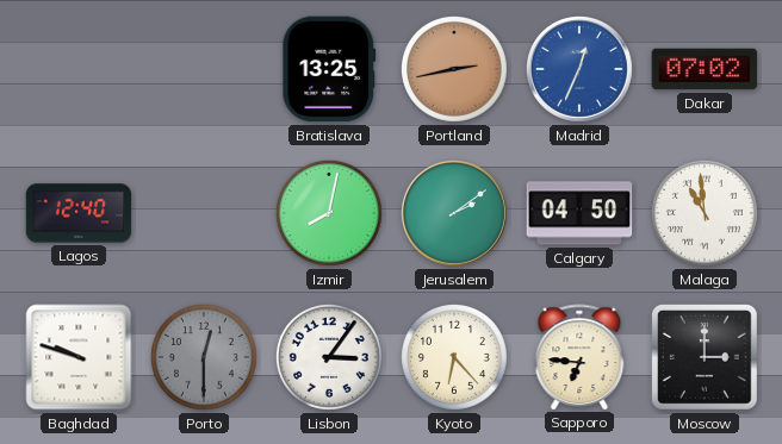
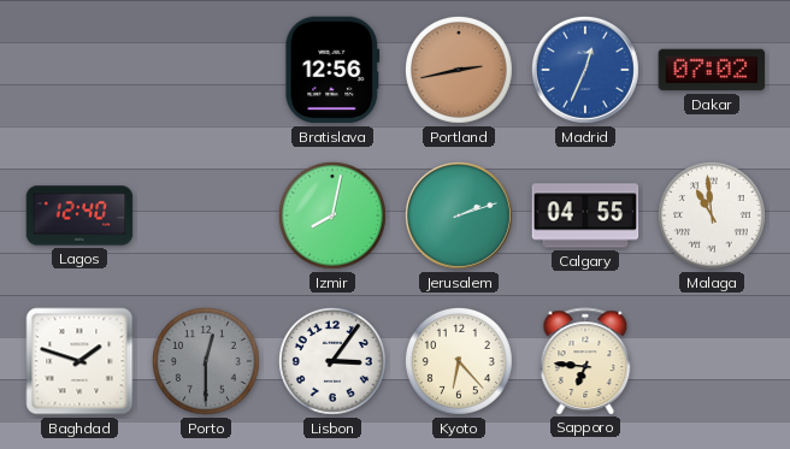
Bratislava: 13:25 -> 12:56 (332, 70)
Jerusalem: 2:09 -> 2:12 (459, 215)
Calgary: 04:50 -> 04:55 (585, 215)
Baghdad: 9:48 -> 1:48 (79, 361)
Moscow: 3:00 -> none (706, 358)
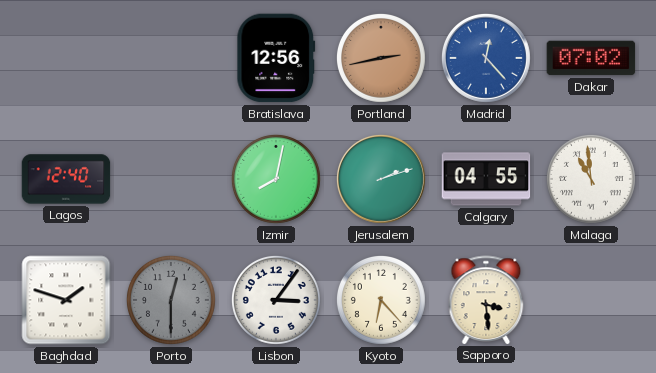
Madrid: 12:34 -> 12:23 (486, 58)
Sapporo: 6:46 -> 3:29 (486, 300)
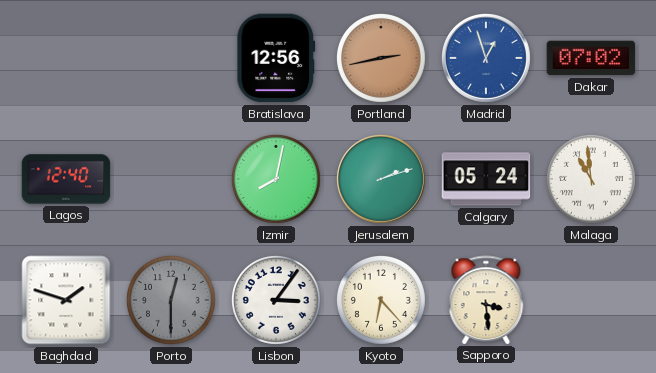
Madrid: 12:23 -> 12:57 (486, 58)
Calgary: 04:55 -> 05:24 (486, 179)
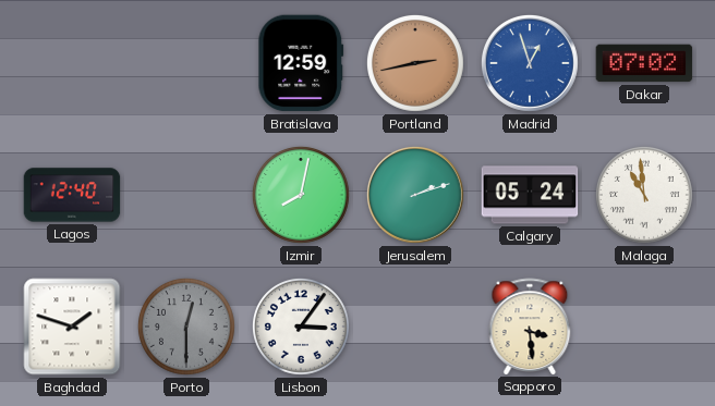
Bratislava: 12:56 -> 12:59 (301, 63)
Kyoto: 6:23 -> none (381, 300)
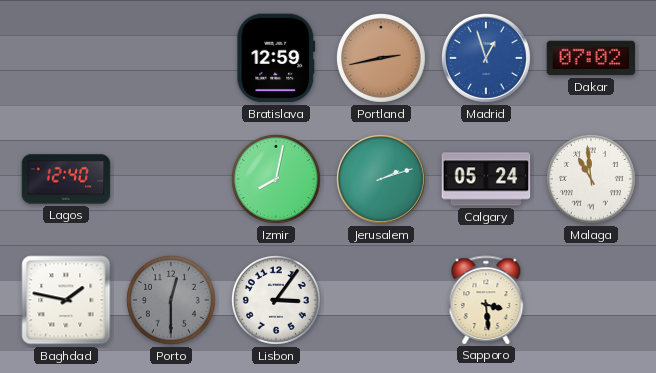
Baghdad: 1:48 -> 1:47 (66, 300)
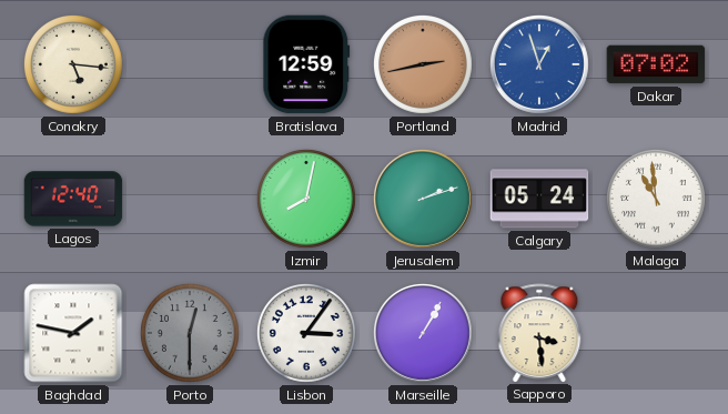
Conakry: none -> 5:16 (73, 64)
Marseille: none -> 1:05 (423, 333)
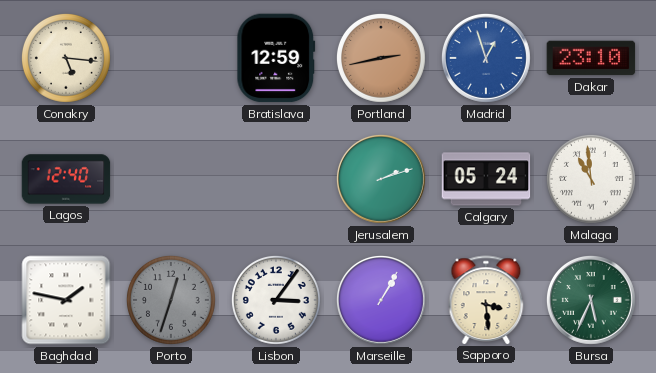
Dakar: 07:02 -> 23:10 (591, 58)
Izmir: 8:02 -> none (306, 199)
Porto: 12:30 -> 12:33 (171, 300)
Bursa: none -> 5:34 (591, 300)
